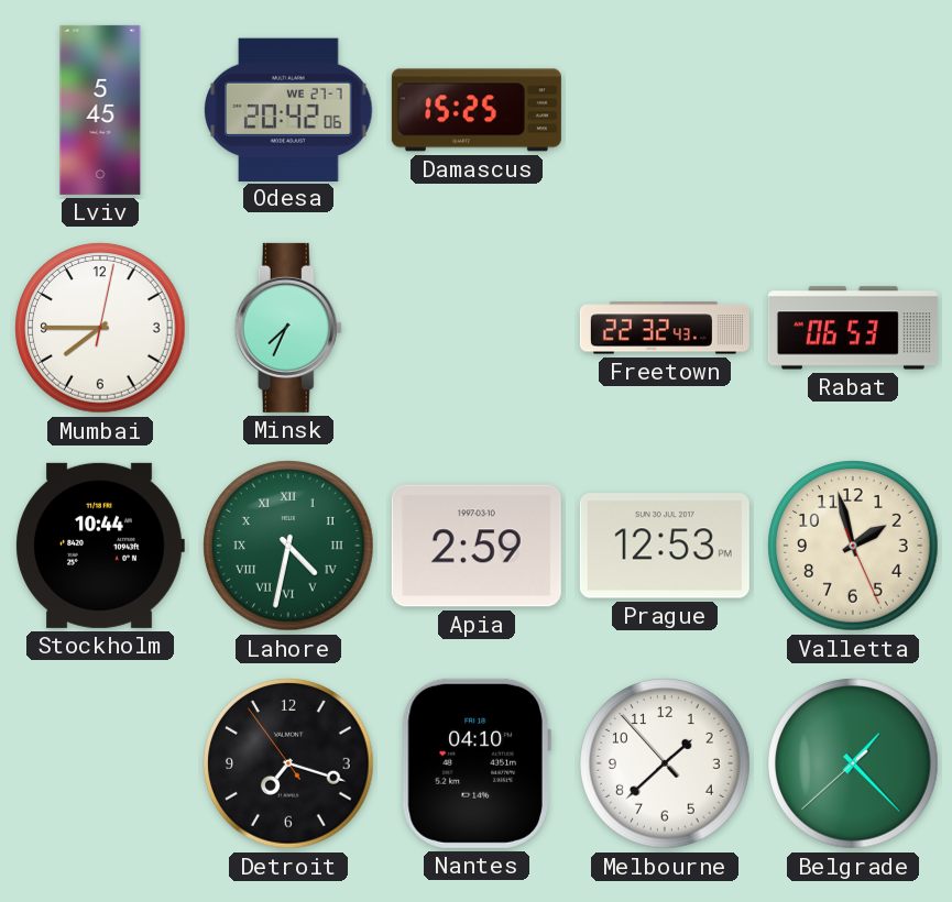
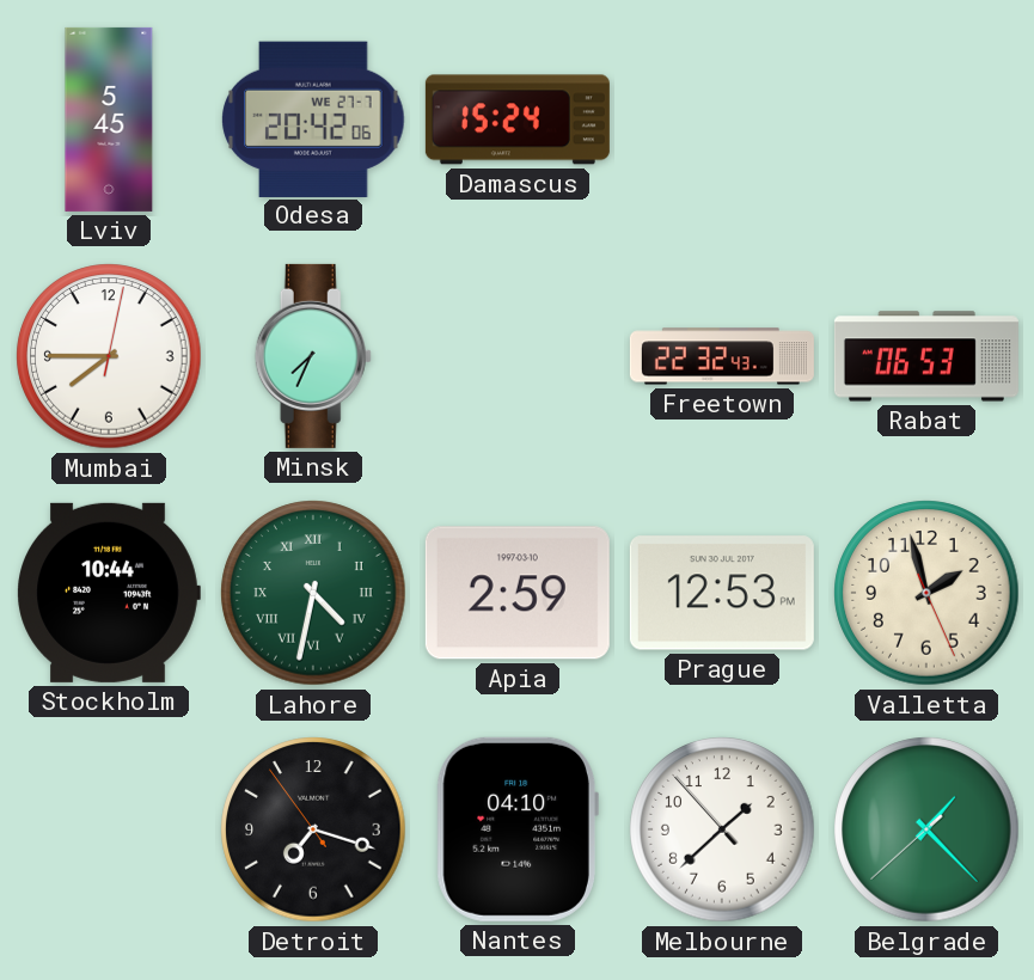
Damascus: 15:25 -> 15:24 (518, 120)
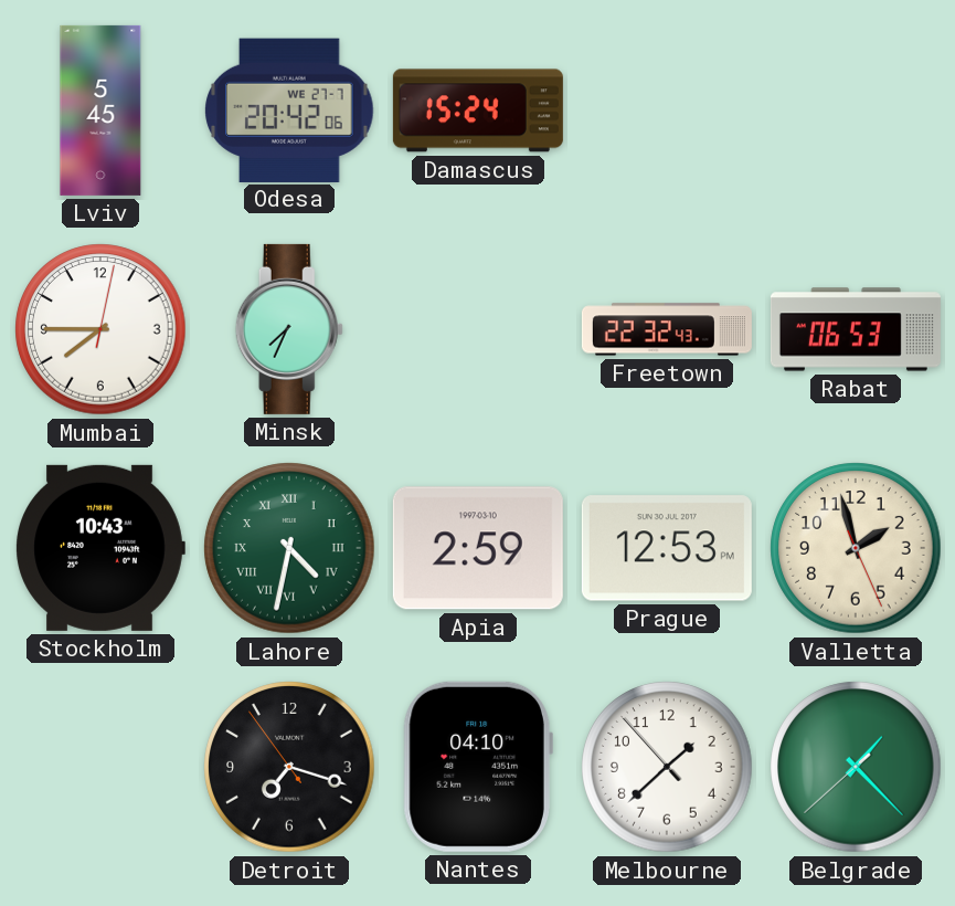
Stockholm: 10:44 -> 10:43 (100, 548)
